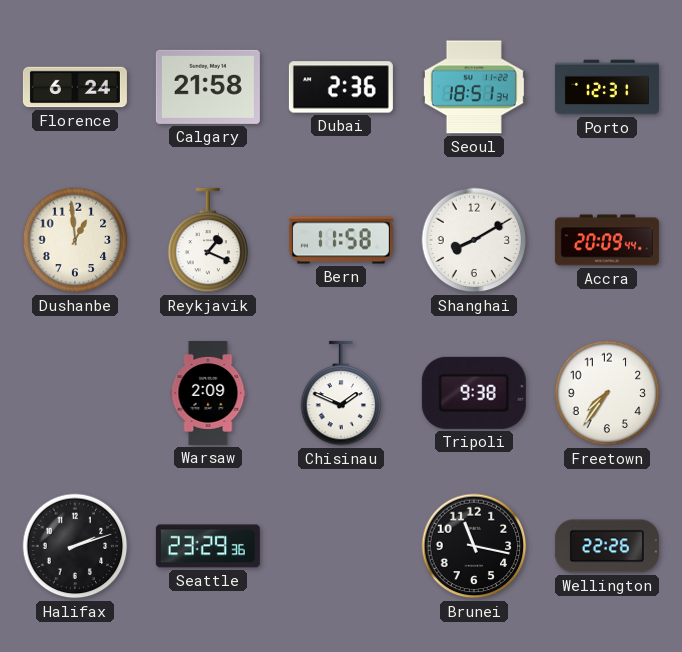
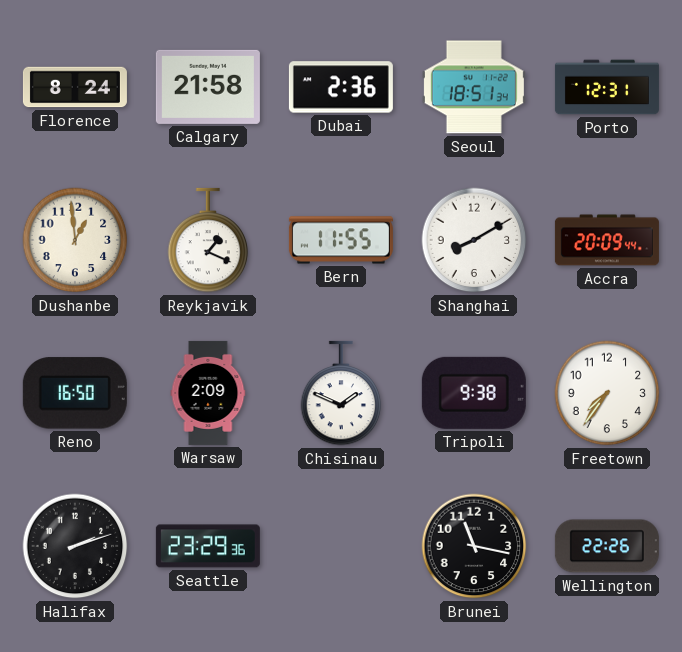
Florence: 6:24 -> 8:24 (75, 87)
Bern: 11:58 -> 11:55 (341, 240)
Reno: none -> 16:50 (75, 393)
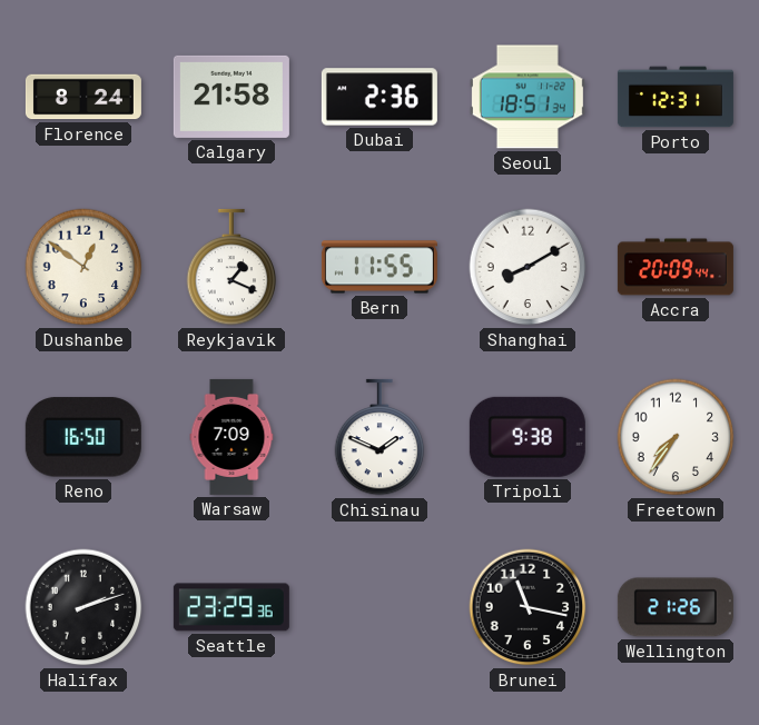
Dushanbe: 12:59 -> 12:51 (83, 267)
Warsaw: 2:09 -> 7:09 (231, 437)
Wellington: 22:26 -> 21:26 (676, 607)
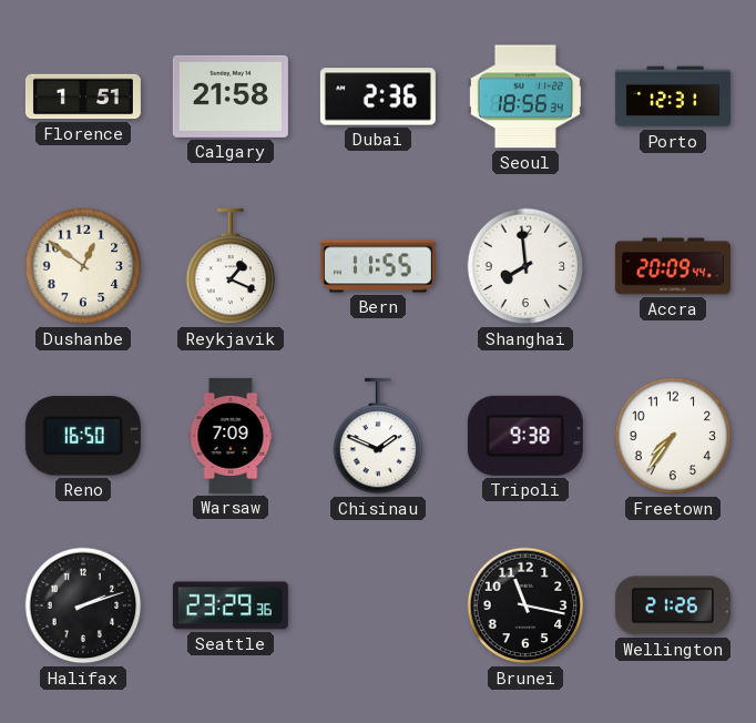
Florence: 8:24 -> 1:51 (83, 96)
Seoul: 18:51 -> 18:56 (525, 96)
Shanghai: 8:10 -> 7:59 (525, 266)
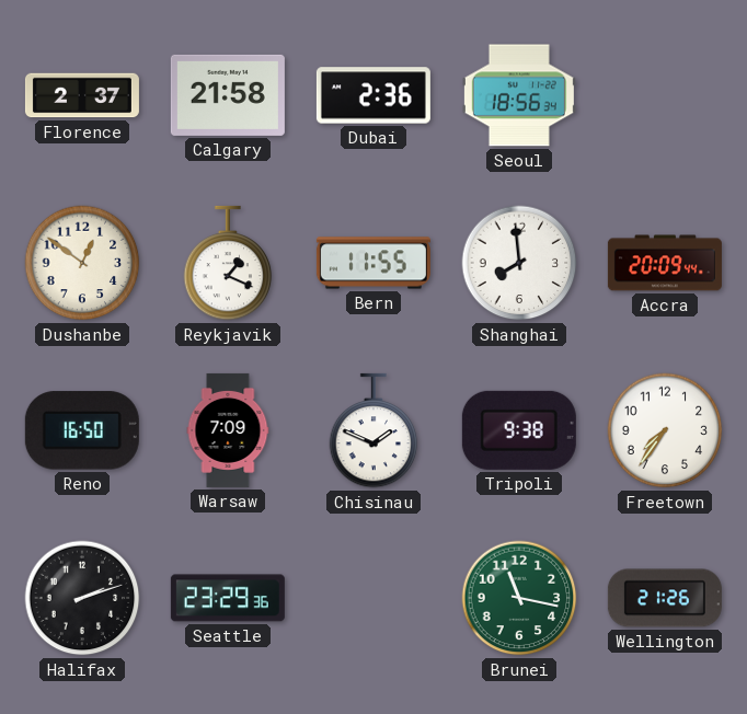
Florence: 1:51 -> 2:37 (82, 95)
Porto: 12:31 -> none (673, 96)
Brunei dial: black -> green (519, 598)
